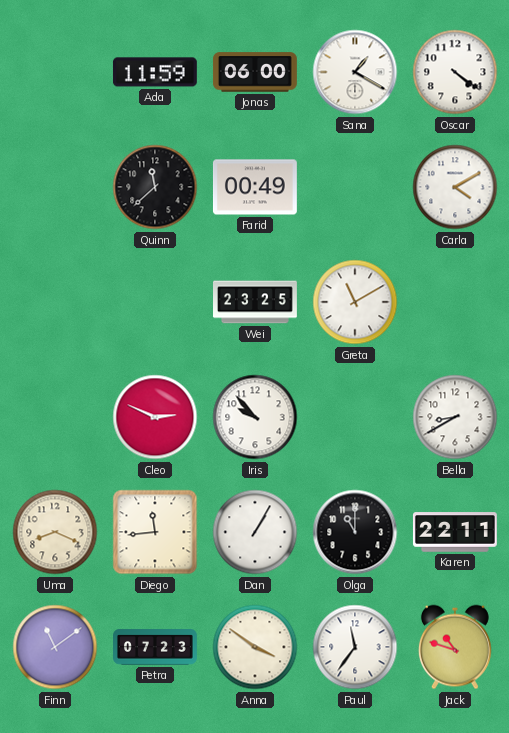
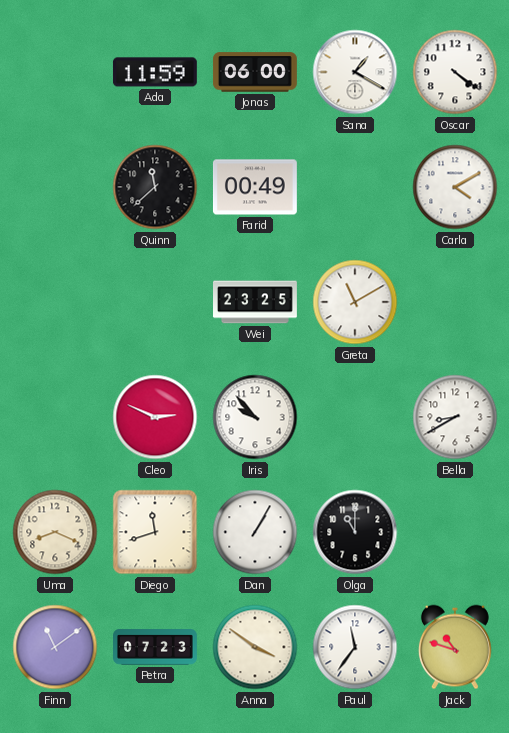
Diego: 11:44 -> 11:42 (155, 532)
Karen: 22:11 -> none (455, 532)
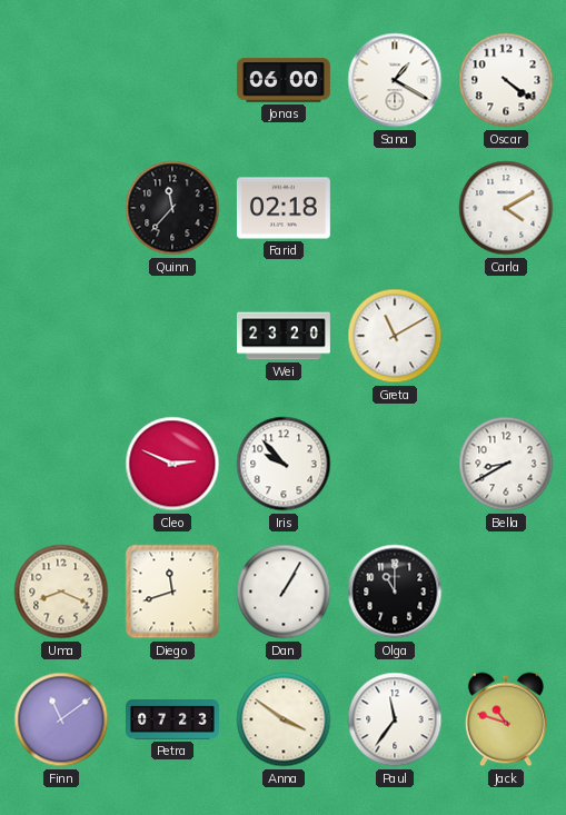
Ada: 11:59 -> none (155, 72)
Quinn: 11:38 -> 11:37 (172, 208)
Farid: 00:49 -> 02:18 (284, 208)
Wei: 23:25 -> 23:20 (285, 336)
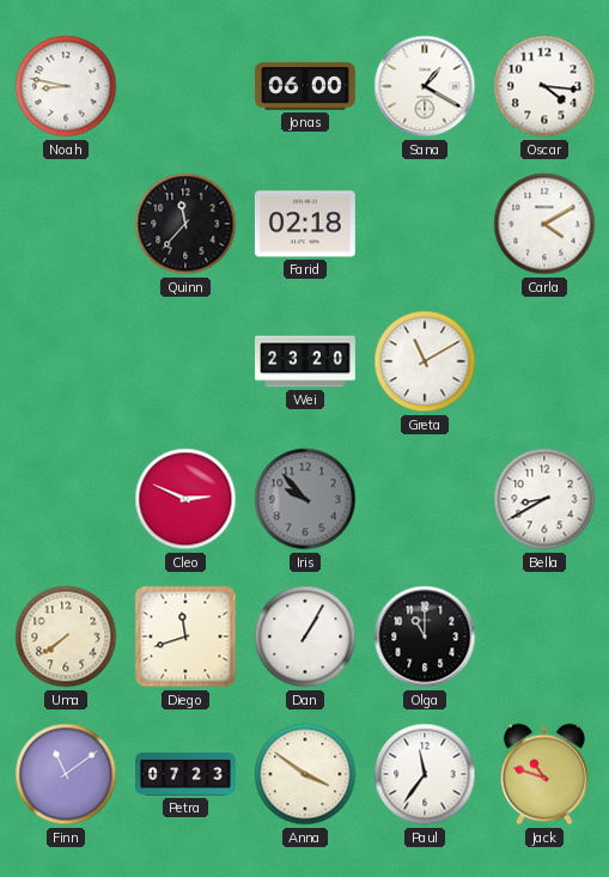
Noah: none -> 8:47 (66, 86)
Oscar: 4:21 -> 4:16 (544, 86)
Iris dial: white -> grey (305, 499)
Uma: 8:19 -> 7:39 (66, 637)
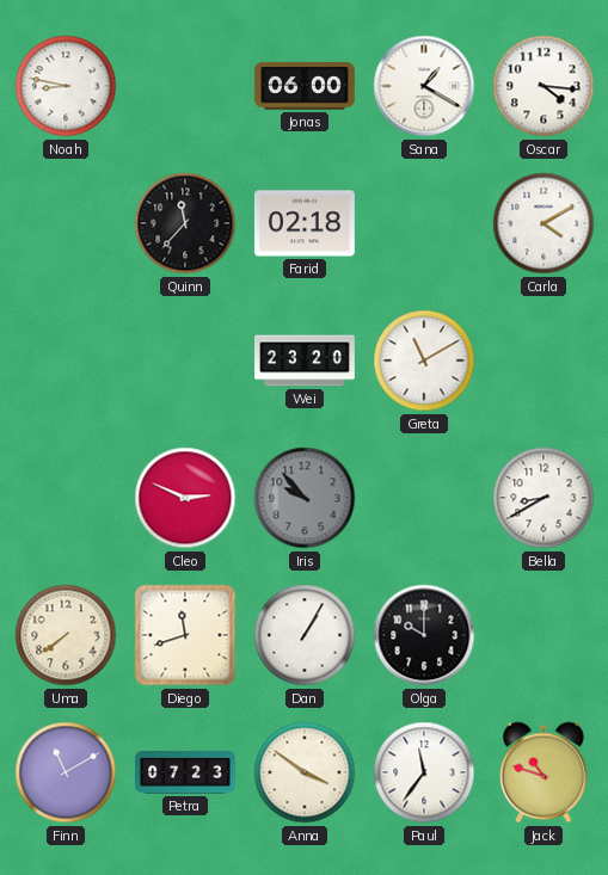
Olga: 11:00 -> 10:00 (424, 635)
Finn: 11:09 -> 11:10 (66, 772)
